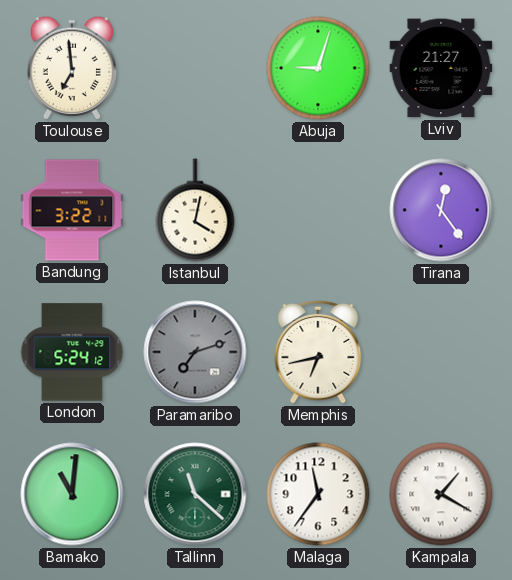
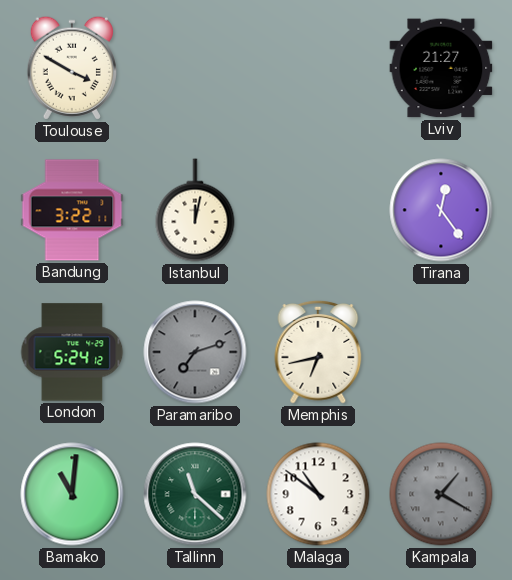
Toulouse: 6:59 -> 3:50 (72, 68)
Abuja: 9:03 -> none (318, 68)
Istanbul: 4:02 -> 12:02 (195, 210)
Malaga: 11:36 -> 10:51 (318, 494)
Kampala dial: white -> grey (441, 494)
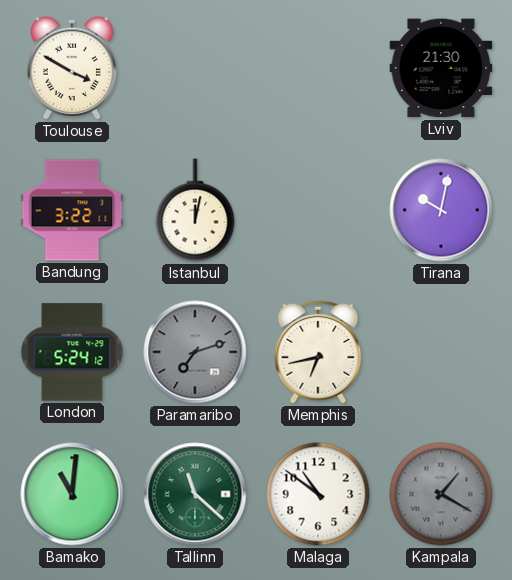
Lviv: 21:27 -> 21:30 (441, 68)
Tirana: 12:24 -> 10:02 (441, 210)
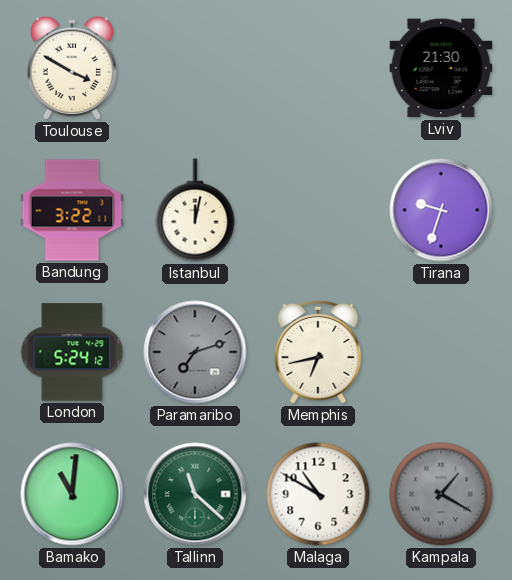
Tirana: 10:02 -> 9:33 (441, 210)
Malaga: 10:51 -> 10:50 (318, 494)
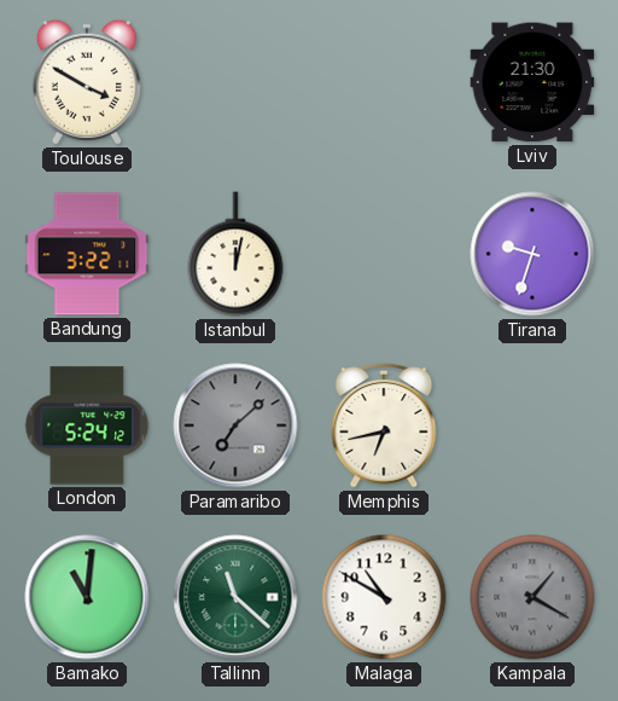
Paramaribo: 7:12 -> 7:08 (235, 425)
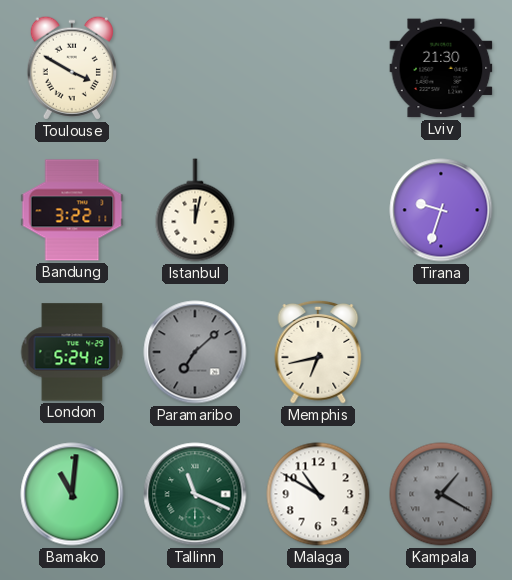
Tallinn: 11:22 -> 11:19 (195, 494)
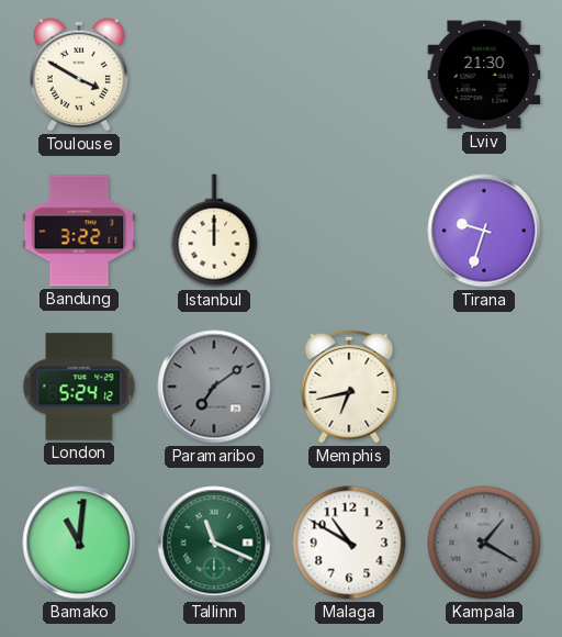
Istanbul: 12:02 -> 12:00 (214, 231)
Paramaribo: 7:08 -> 7:09 (214, 387)
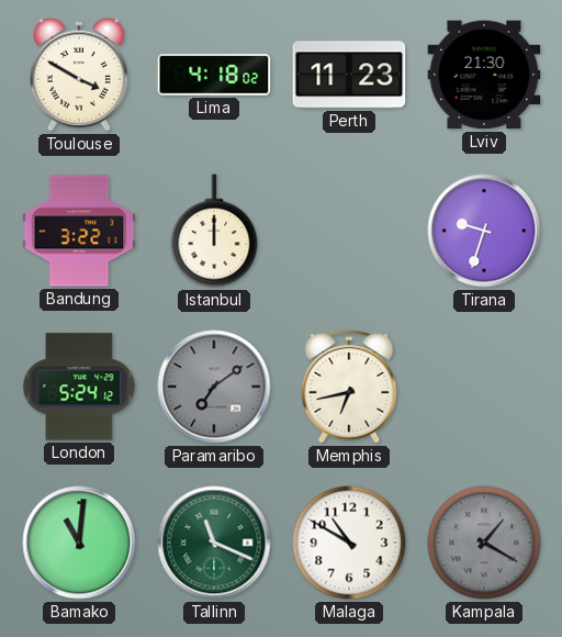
Lima: none -> 4:18 (214, 75)
Perth: none -> 11:23 (349, 75)
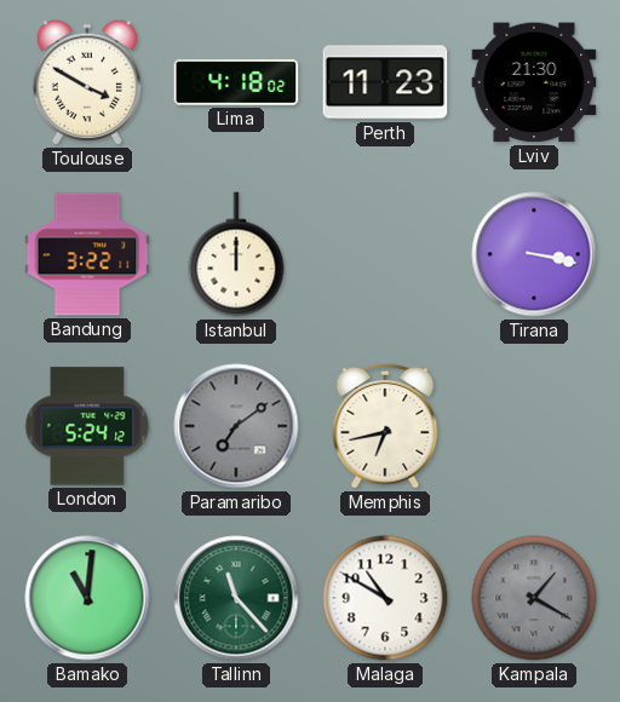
Tirana: 9:33 -> 3:17 (534, 254)
Tallinn: 11:19 -> 11:23 (236, 598)
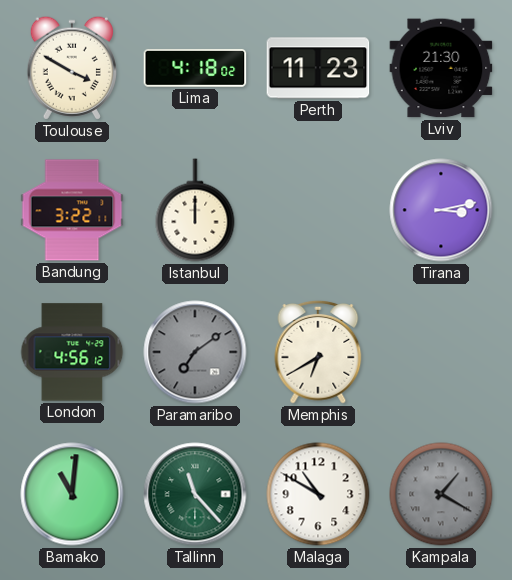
Tirana: 3:17 -> 3:13 (441, 210)
London: 5:24 -> 4:56 (72, 352)
Memphis: 6:43 -> 6:40 (318, 352)
